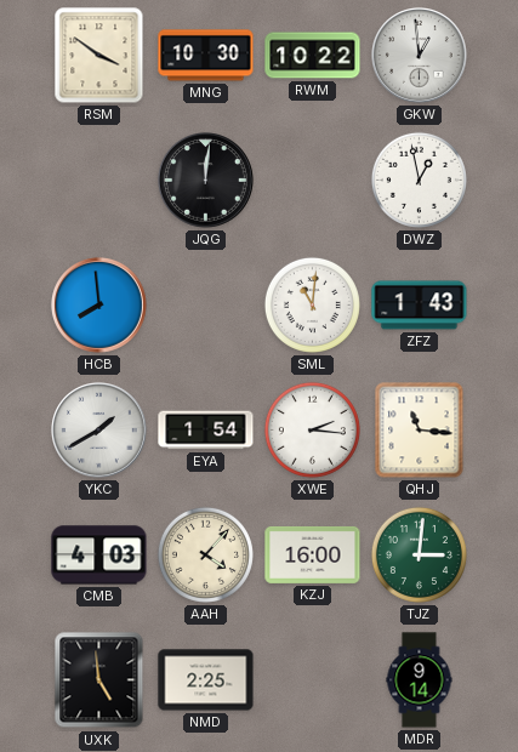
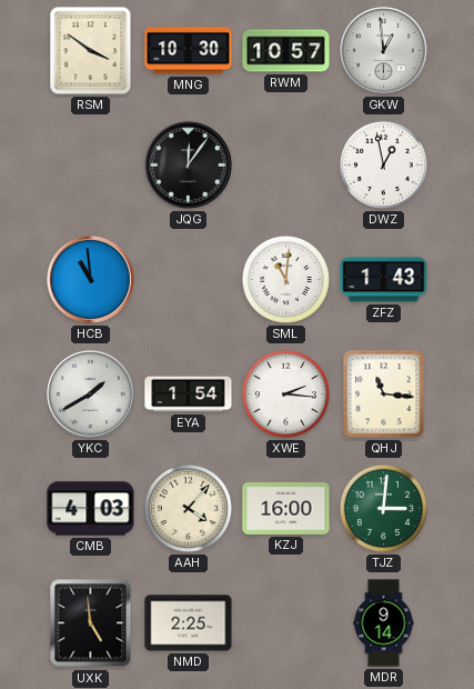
RWM: 10:22 -> 10:57 (286, 51)
JQG: 12:01 -> 12:06 (189, 166)
HCB: 7:59 -> 10:59 (91, 280)
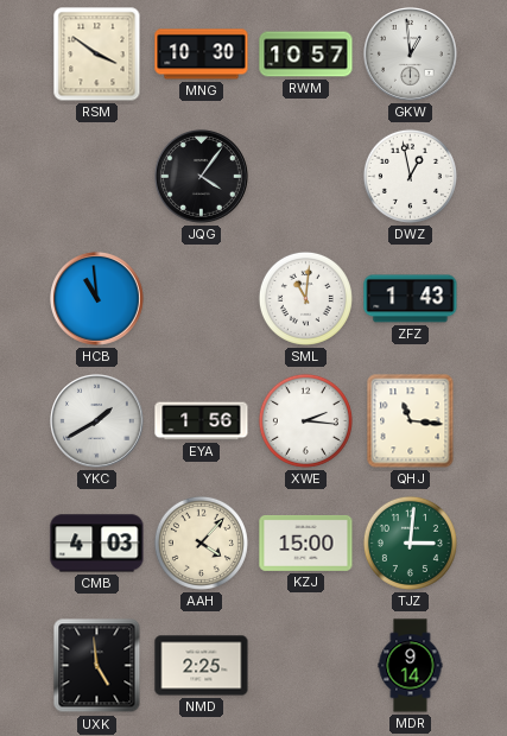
JQG: 12:06 -> 4:06 (202, 177)
EYA: 1:54 -> 1:56 (202, 421)
KZJ: 16:00 -> 15:00 (306, 543)
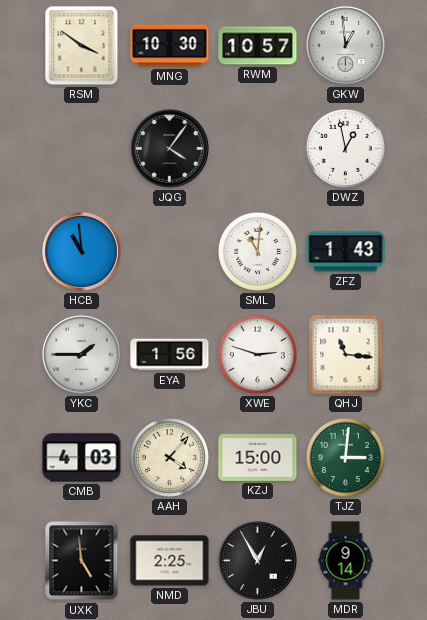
YKC: 1:40 -> 1:45 (82, 355)
XWE: 2:16 -> 2:48 (257, 354)
JBU: none -> 12:55 (258, 561)
